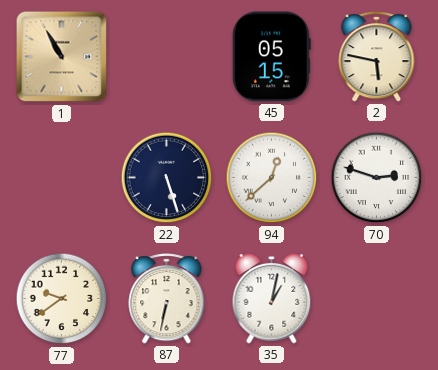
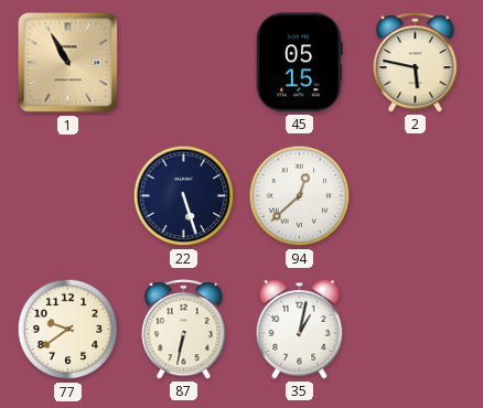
70: 2:48 -> none (377, 178)
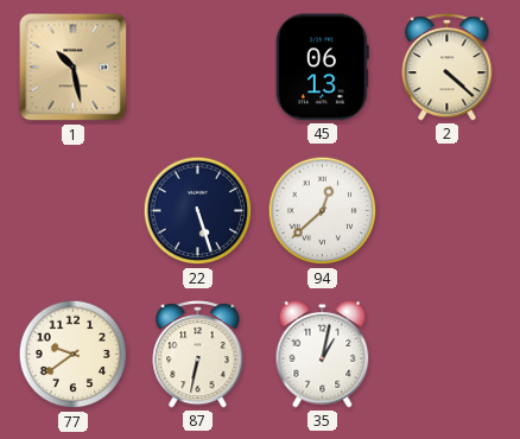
1: 10:55 -> 10:28 (74, 68)
45: 05:15 -> 06:13 (322, 68)
2: 5:47 -> 4:22 (448, 68)
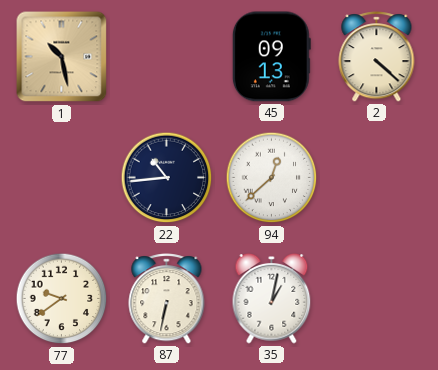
45: 06:13 -> 09:13 (271, 57)
22: 5:27 -> 10:44 (167, 178)
